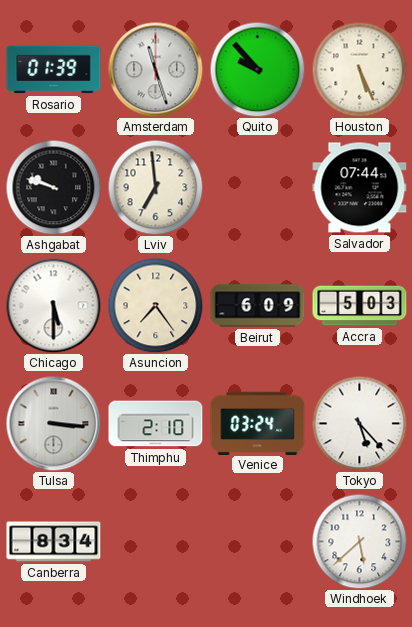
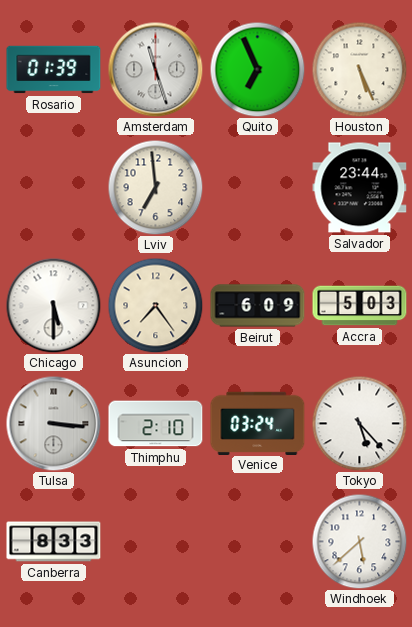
Quito: 9:53 -> 6:56 (257, 69)
Ashgabat: 9:48 -> none (53, 187)
Salvador: 07:44 -> 23:44 (360, 188)
Canberra: 8:34 -> 8:33 (54, 542)
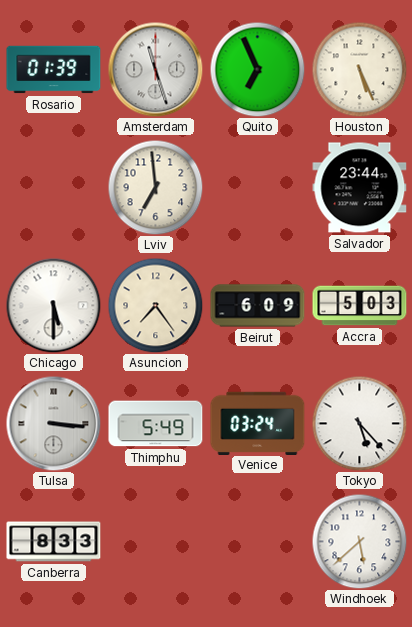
Thimphu: 2:10 -> 5:49 (156, 424)
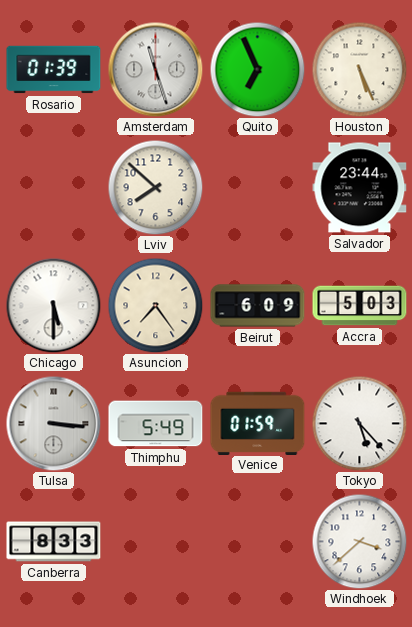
Lviv: 6:59 -> 7:52 (155, 187)
Venice: 03:24 -> 01:59 (258, 423)
Windhoek: 5:38 -> 3:38 (359, 541)
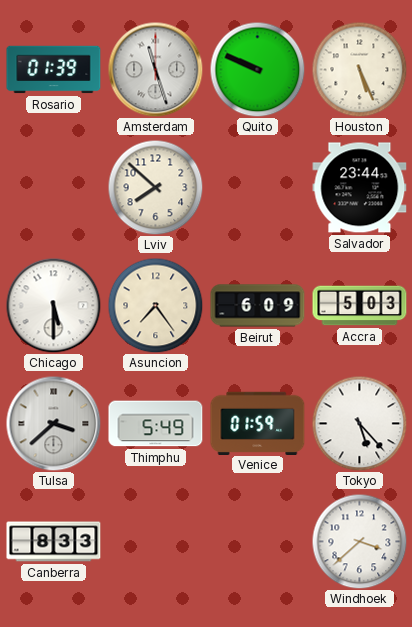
Quito: 6:56 -> 9:49 (257, 69)
Tulsa: 3:16 -> 3:38 (53, 423)
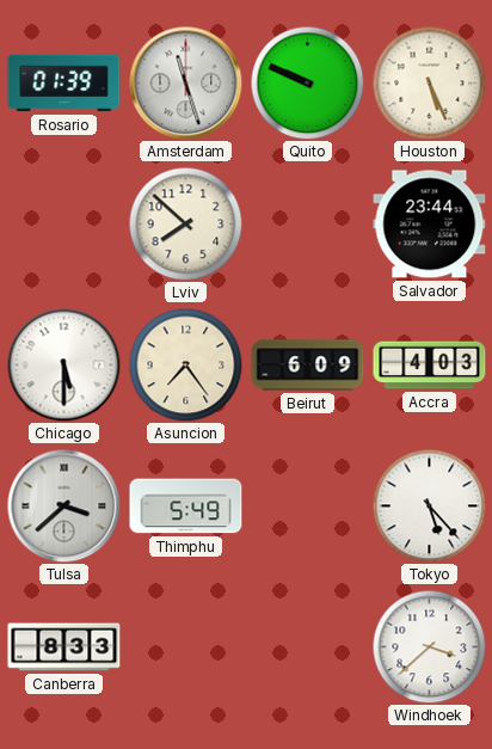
Accra: 5:03 -> 4:03 (430, 366)
Venice: 01:59 -> none (258, 423)
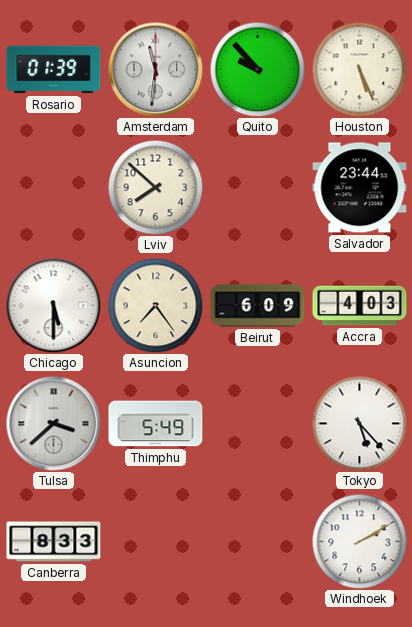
Amsterdam: 11:27 -> 11:31 (155, 69)
Quito: 9:49 -> 9:53 (257, 69)
Windhoek: 3:38 -> 2:10 (359, 541)
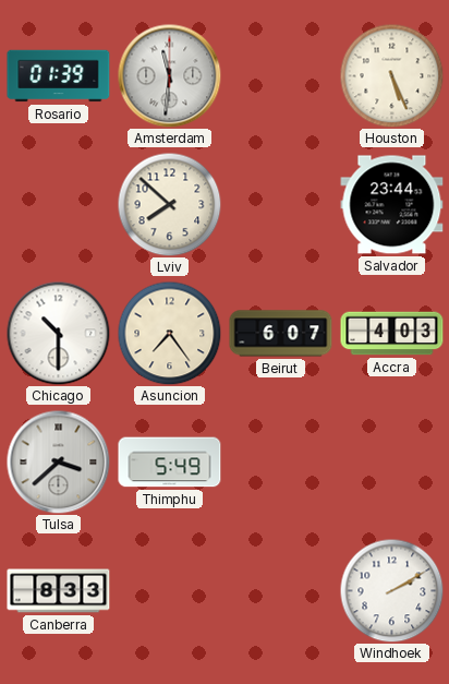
Quito: 9:53 -> none (257, 69)
Chicago: 5:30 -> 10:30 (58, 333)
Beirut: 6:09 -> 6:07 (281, 334)
Tokyo: 5:23 -> none (359, 423)
